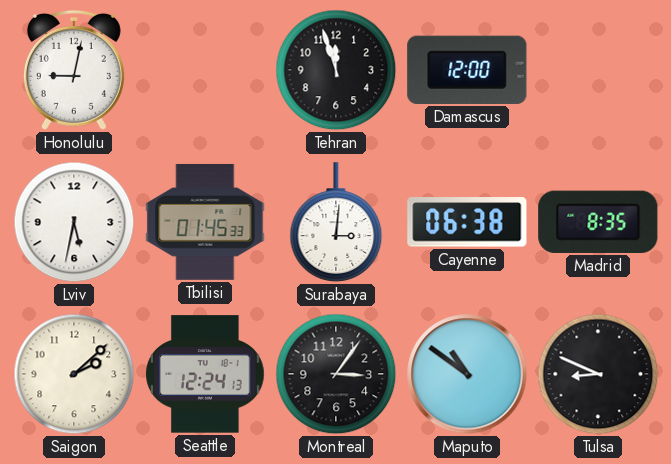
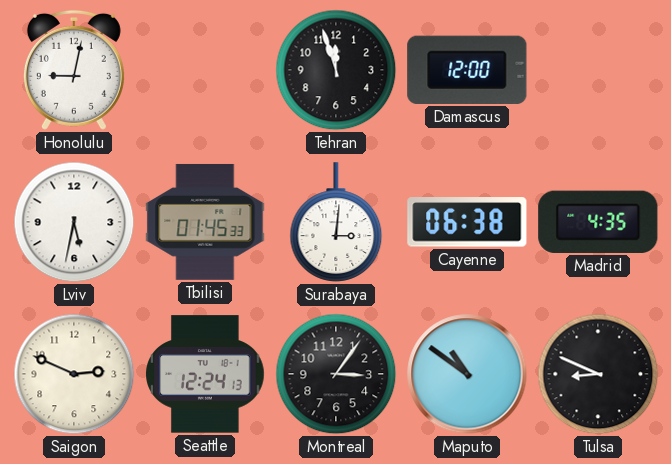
Madrid: 8:35 -> 4:35 (598, 222)
Saigon: 2:08 -> 2:49 (74, 374)
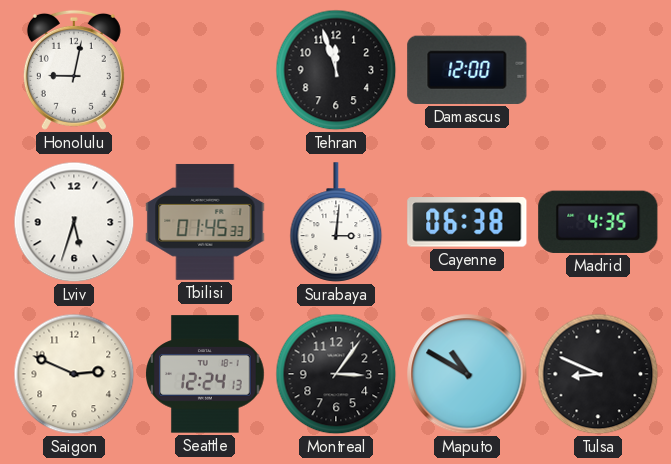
Lviv: 5:32 -> 5:33 (74, 222)
Maputo: 10:51 -> 10:50 (467, 374)
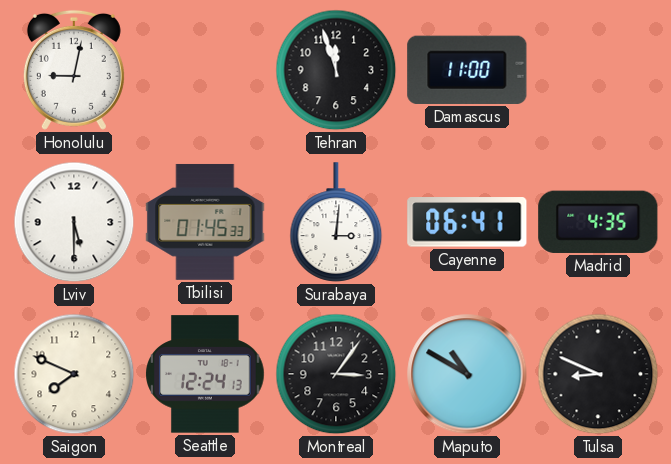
Damascus: 12:00 -> 11:00 (467, 70)
Lviv: 5:33 -> 5:30 (74, 222)
Cayenne: 06:38 -> 06:41 (467, 222)
Saigon: 2:49 -> 7:49 (74, 374)
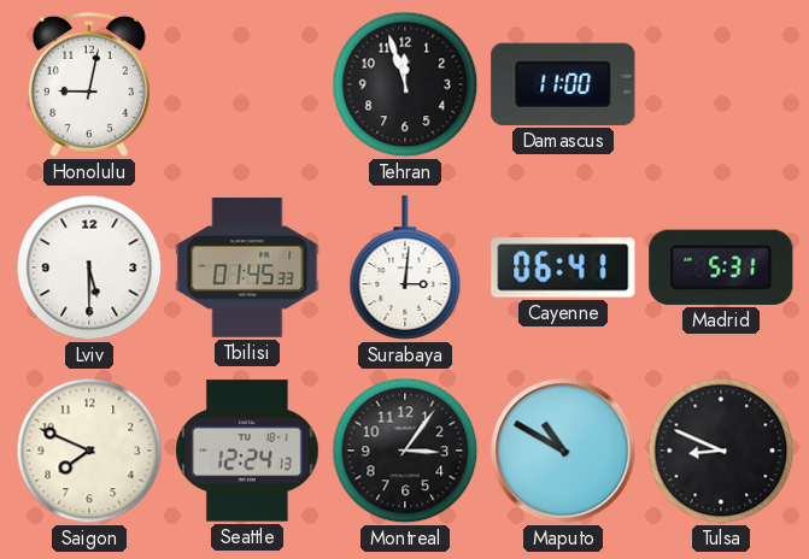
Madrid: 4:35 -> 5:31 (721, 267)
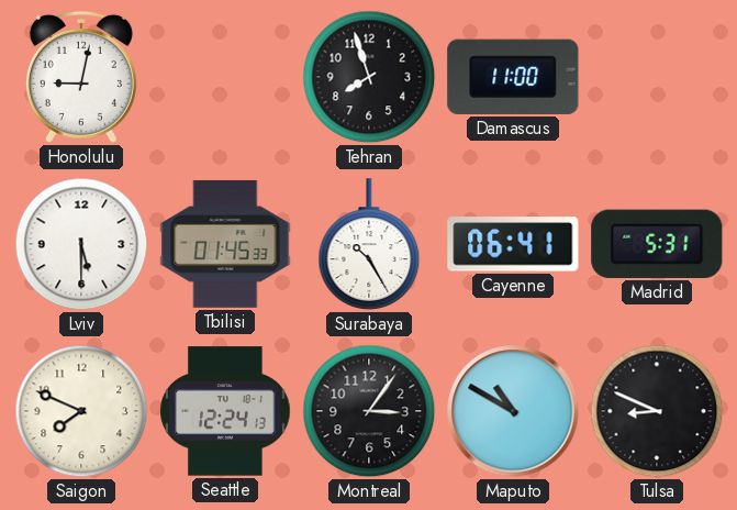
Tehran: 11:57 -> 7:57 (369, 77)
Surabaya: 3:01 -> 10:25 (369, 244)
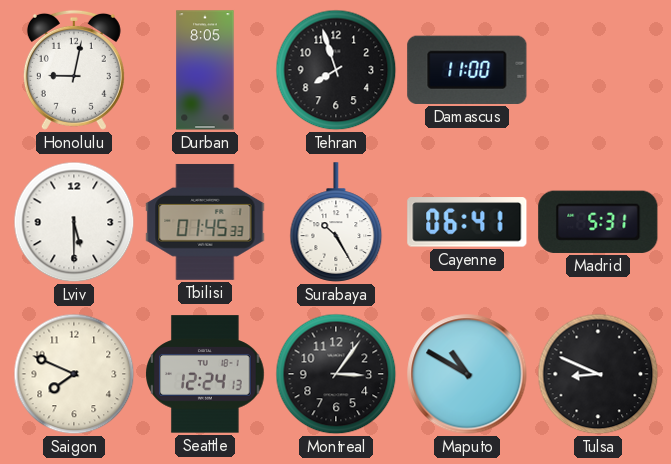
Durban: none -> 8:05 (205, 70)
